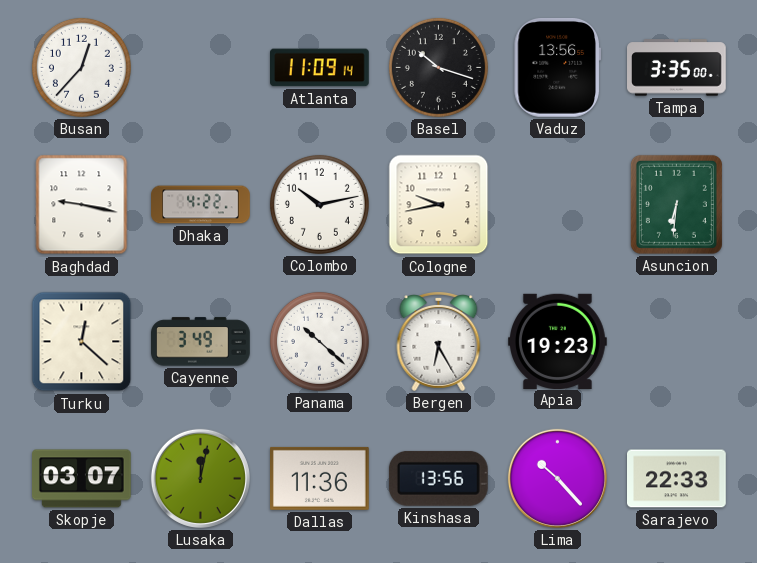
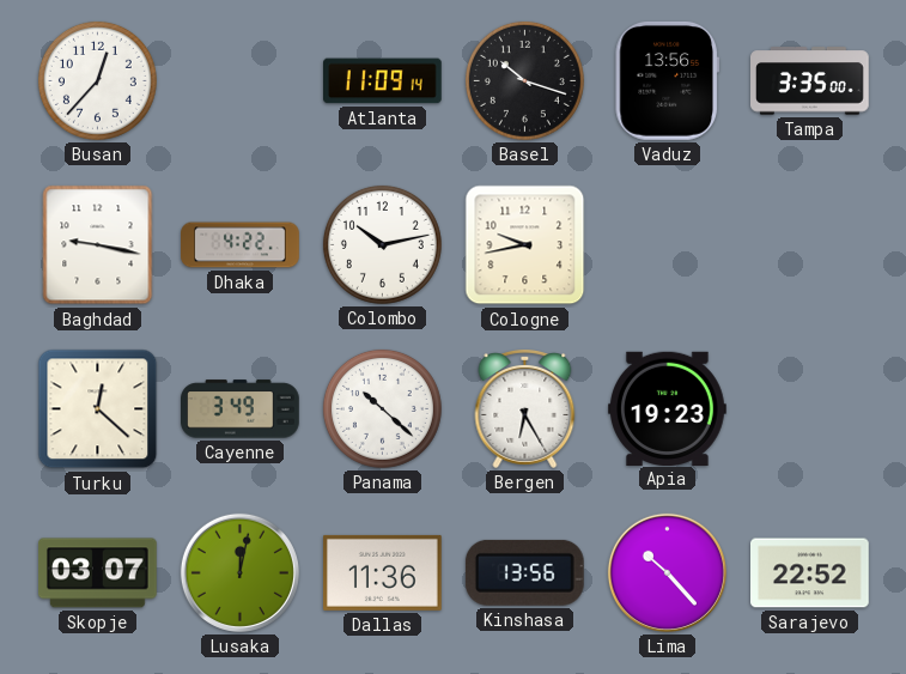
Asuncion: 6:31 -> none (676, 204)
Sarajevo: 22:33 -> 22:52 (810, 573)
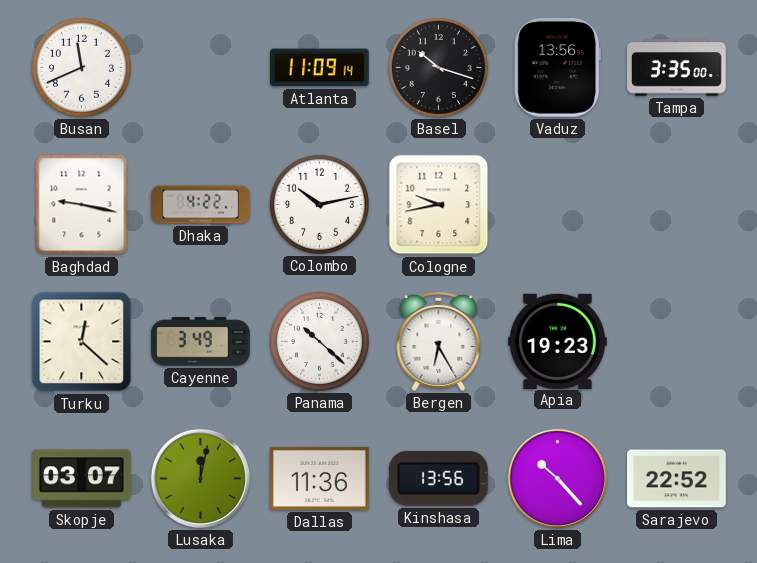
Busan: 12:37 -> 11:41 (81, 67)
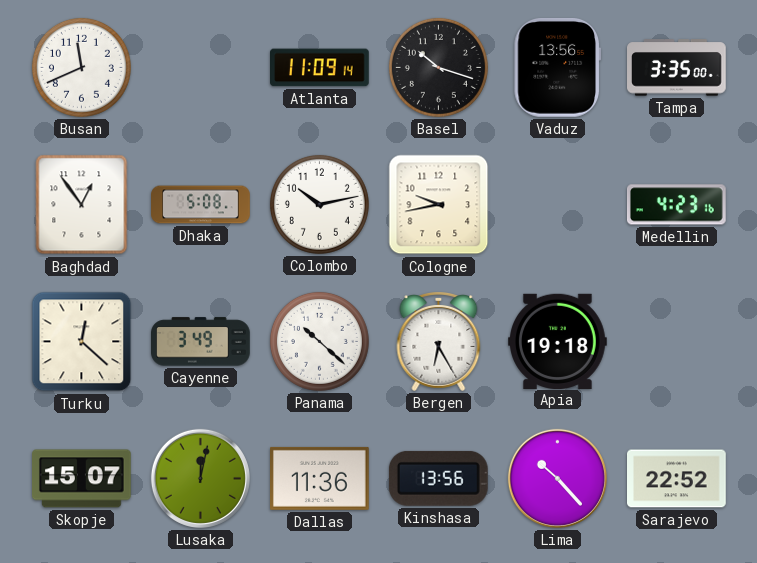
Baghdad: 9:17 -> 12:54 (82, 205)
Dhaka: 4:22 -> 5:08 (201, 205)
Medellin: none -> 4:23 (677, 205)
Apia: 19:23 -> 19:18 (558, 341)
Skopje: 03:07 -> 15:07 (82, 479)
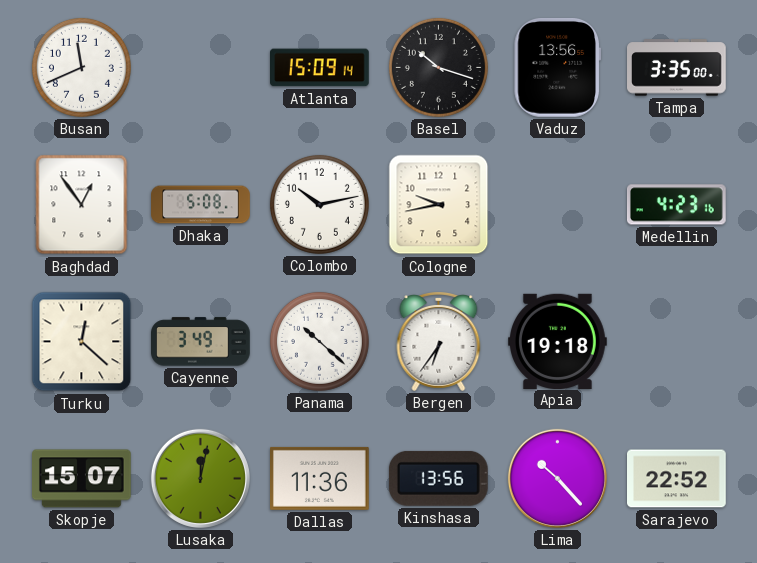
Atlanta: 11:09 -> 15:09 (320, 68)
Bergen: 6:25 -> 6:36 (439, 342)
